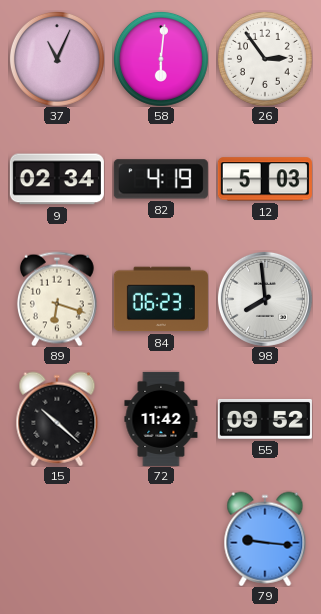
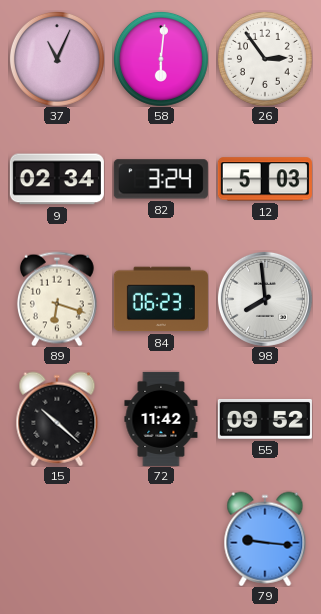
82: 4:19 -> 3:24 (161, 179)
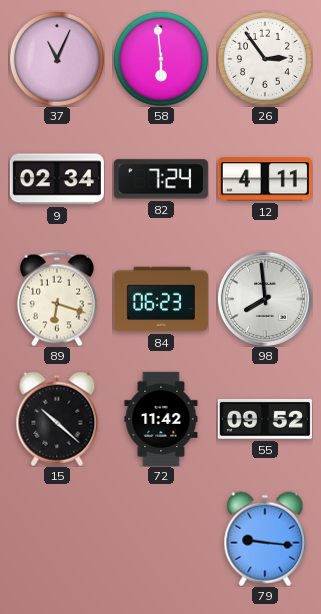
58: 6:01 -> 5:59 (161, 59)
82: 3:24 -> 7:24 (161, 179)
12: 5:03 -> 4:11 (265, 179)
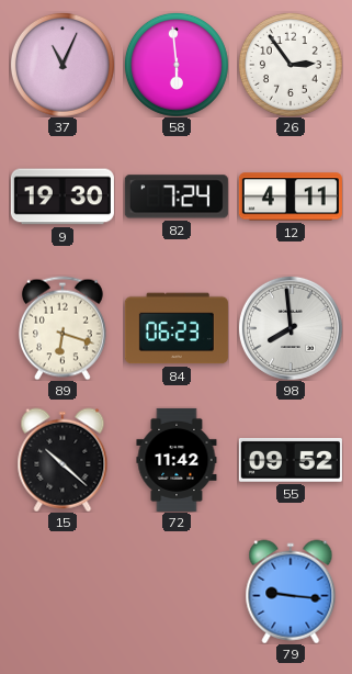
9: 02:34 -> 19:30 (63, 196)
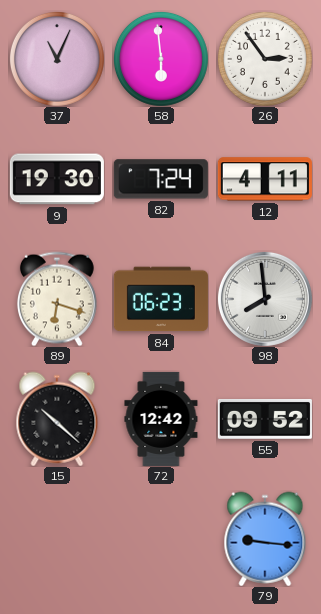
72: 11:42 -> 12:42 (161, 419)
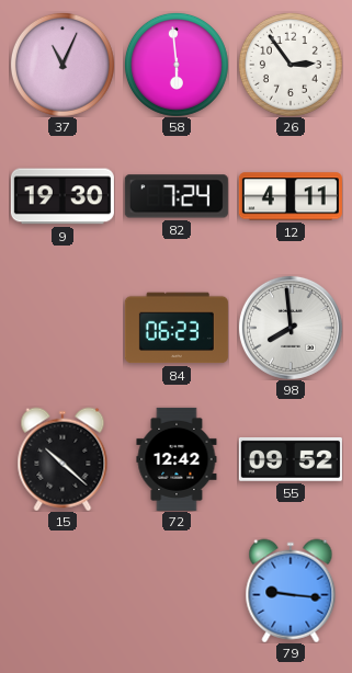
89: 6:18 -> none (57, 299)
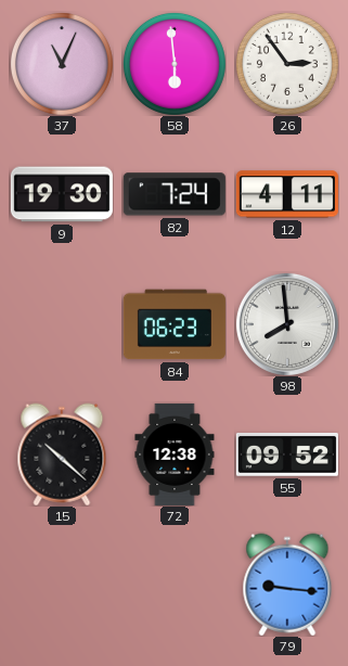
72: 12:42 -> 12:38 (175, 454)
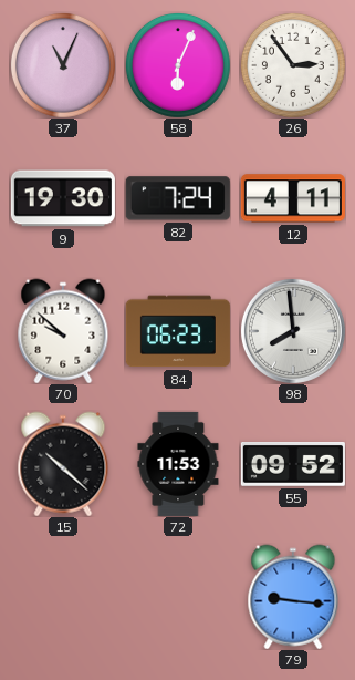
58: 5:59 -> 6:04 (178, 65)
70: none -> 9:52 (63, 331)
72: 12:38 -> 11:53 (178, 464)
